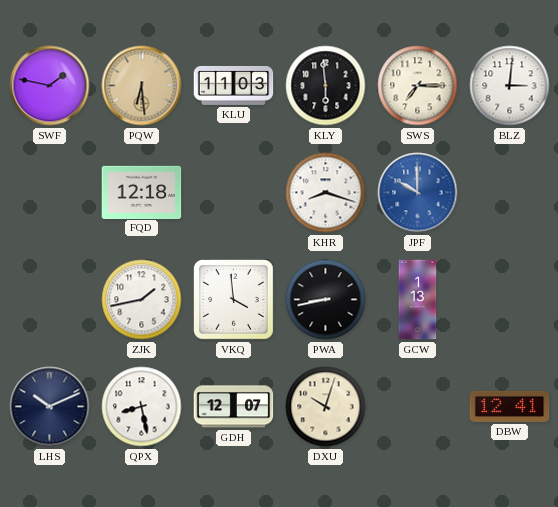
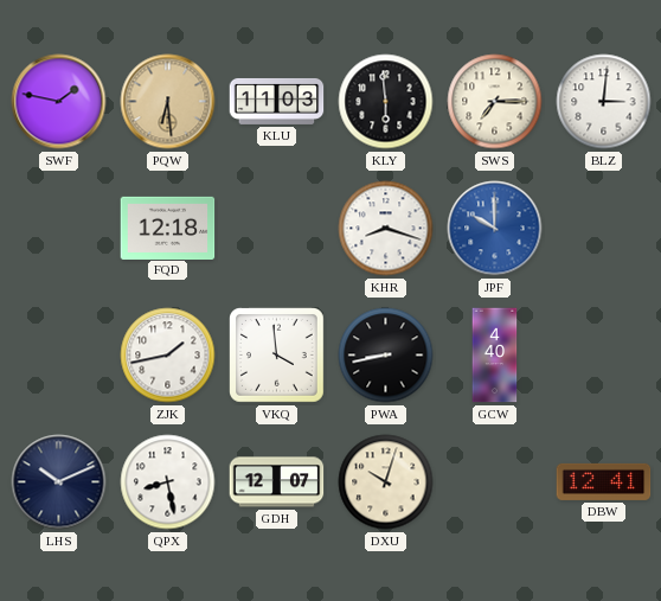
GCW: 1:13 -> 4:40 (495, 356)
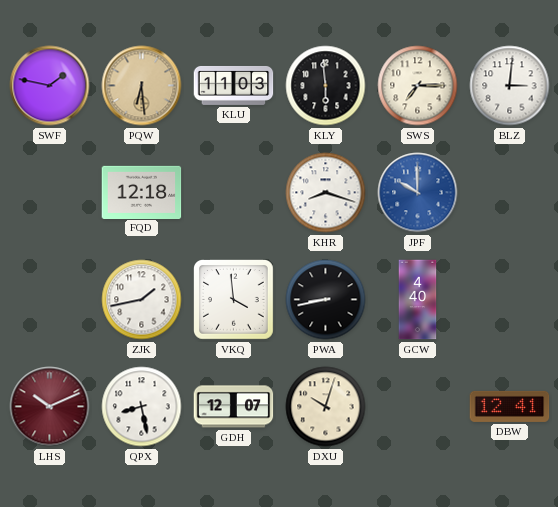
LHS dial: navy -> burgundy (50, 407)
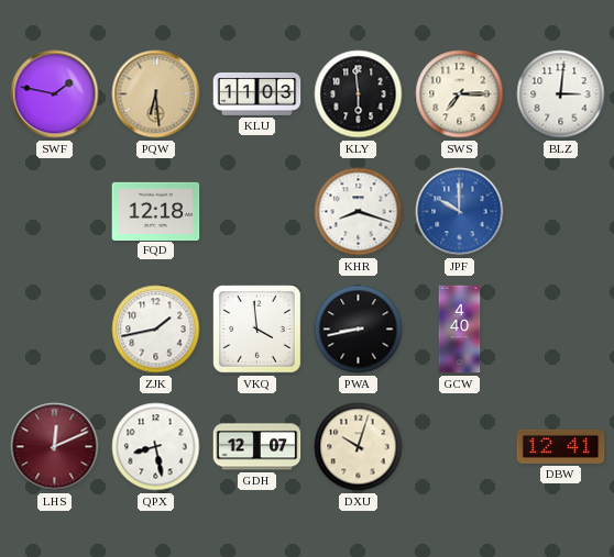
LHS: 10:11 -> 12:11 (55, 447)
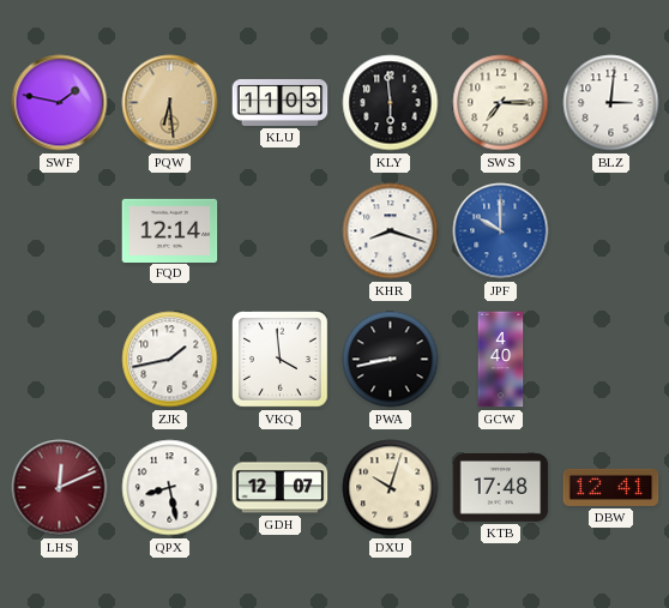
FQD: 12:18 -> 12:14 (170, 230)
KTB: none -> 17:48 (501, 488)
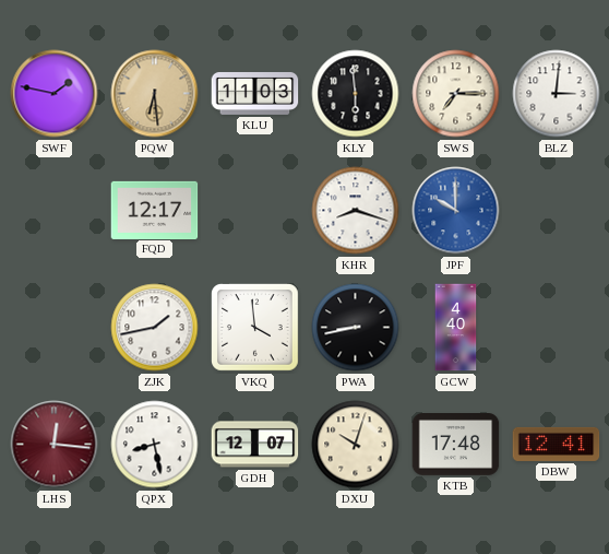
FQD: 12:14 -> 12:17 (155, 210)
LHS: 12:11 -> 12:16 (55, 445)
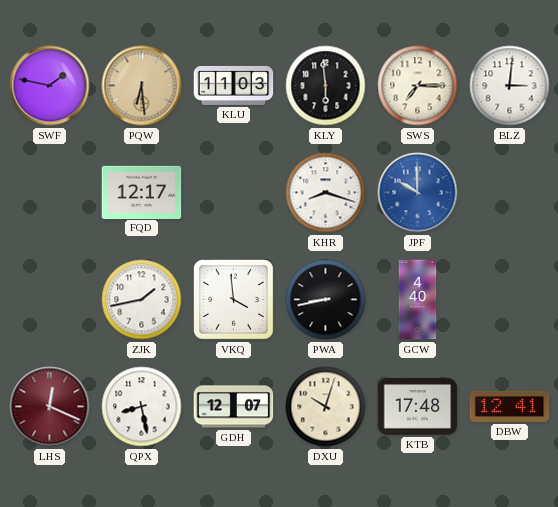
LHS: 12:16 -> 12:19 (50, 407)
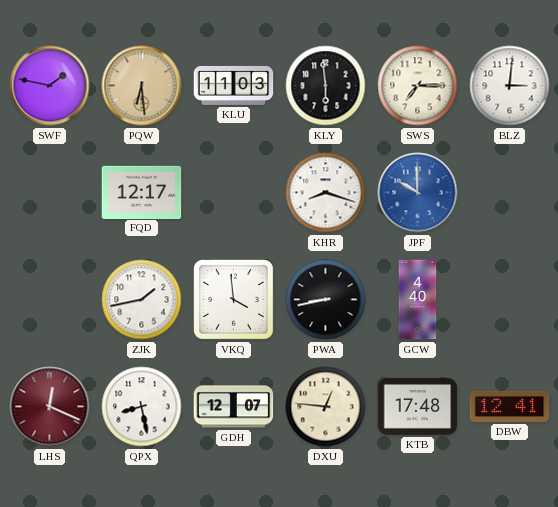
DXU: 10:03 -> 12:46 (326, 407)
